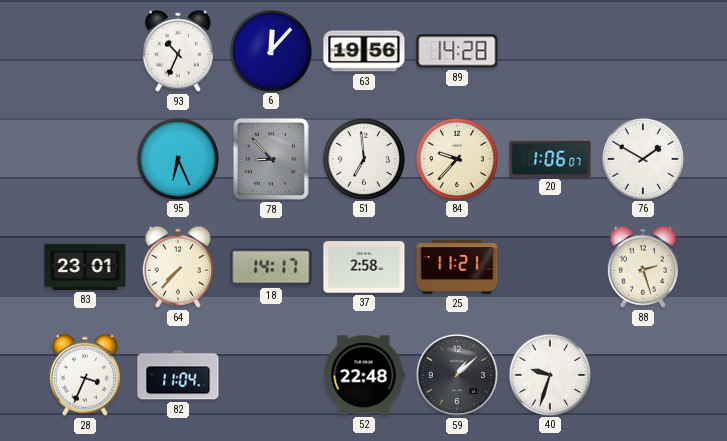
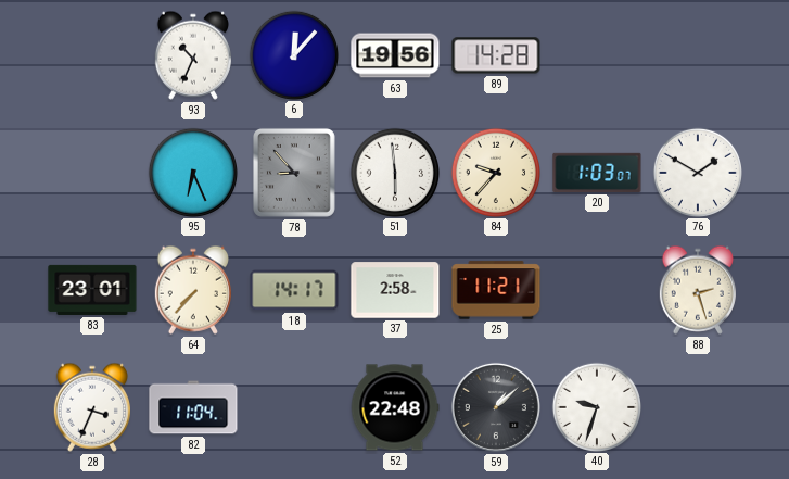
51: 6:59 -> 5:59 (394, 172)
20: 1:06 -> 1:03 (597, 173)
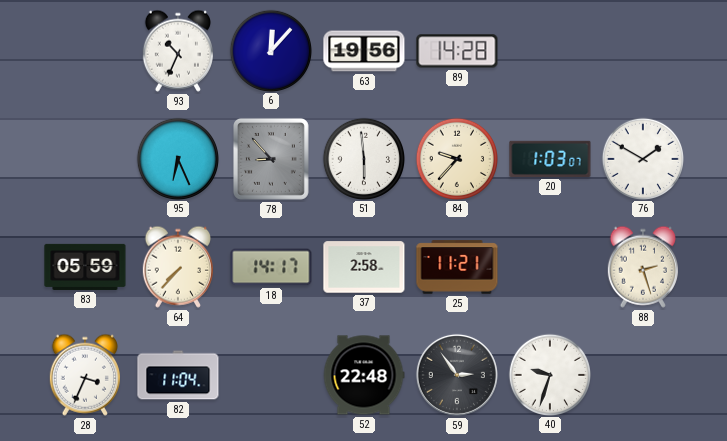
83: 23:01 -> 05:59 (85, 267)
59: 1:08 -> 2:54 (457, 375)
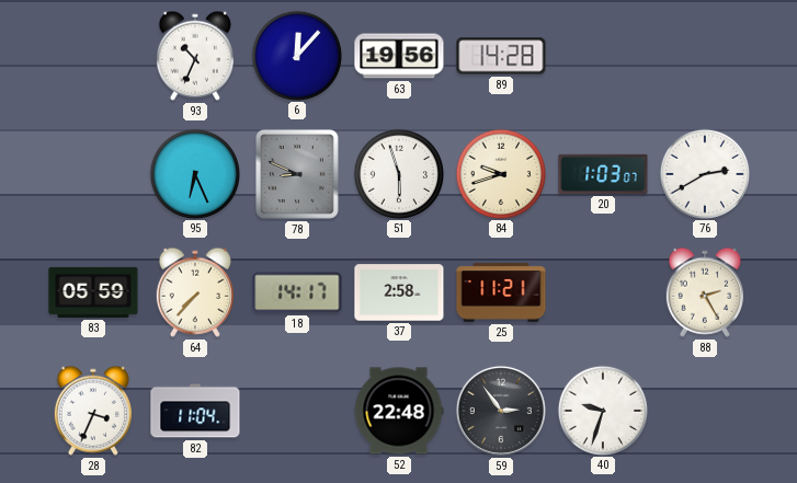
78: 8:53 -> 8:49 (297, 174)
51: 5:59 -> 5:57 (398, 173)
84: 9:37 -> 9:42 (500, 173)
76: 1:50 -> 2:40 (704, 173)
88: 2:27 -> 2:25 (705, 292)
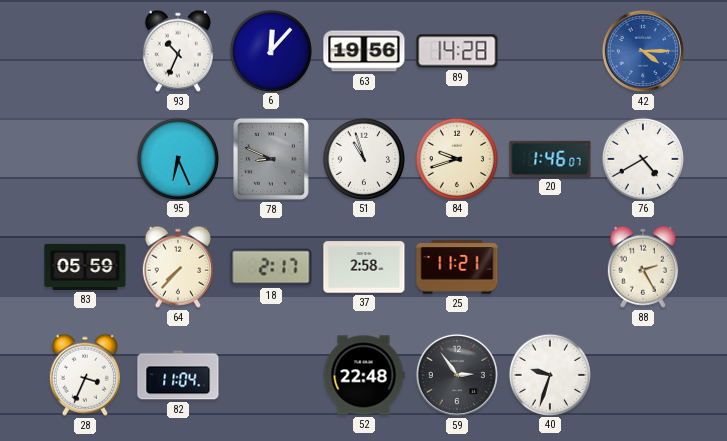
42: none -> 4:15 (643, 51)
51: 5:57 -> 10:57 (363, 158)
20: 1:03 -> 1:46 (550, 159)
76: 2:40 -> 4:40 (642, 158)
18: 14:17 -> 2:17 (271, 267)
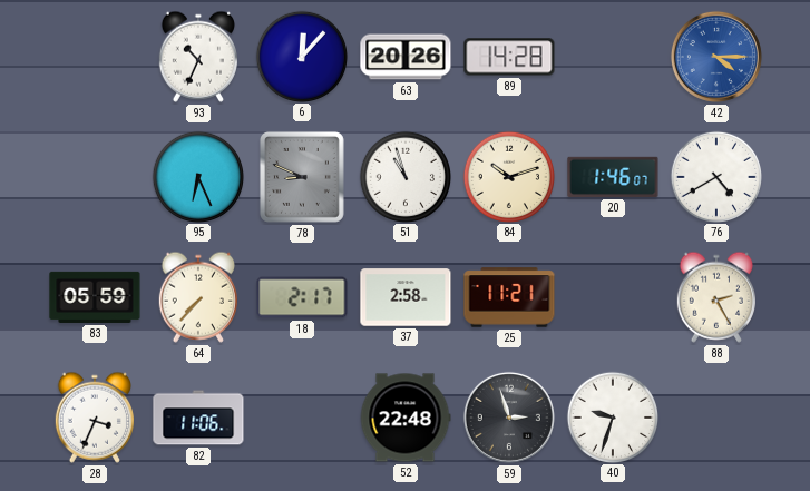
63: 19:56 -> 20:26 (406, 57)
84: 9:42 -> 10:12 (508, 176)
82: 11:04 -> 11:06 (198, 418)
59: 2:54 -> 2:57 (509, 418)
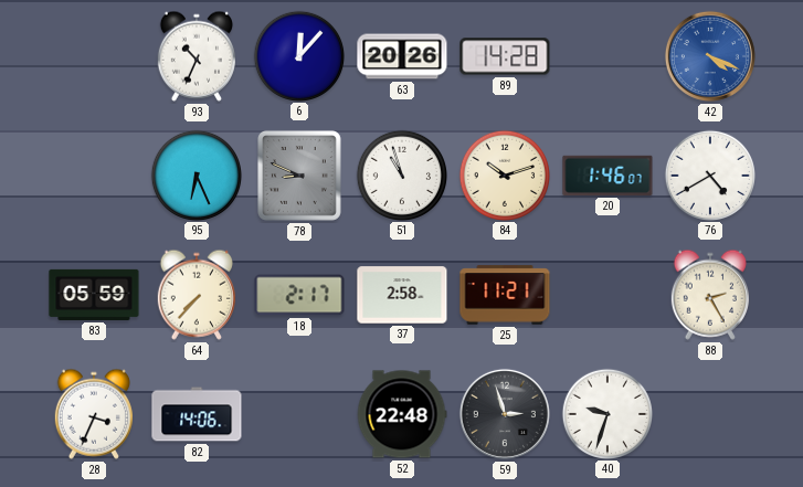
42: 4:15 -> 4:19 (710, 56)
82: 11:06 -> 14:06 (197, 414)
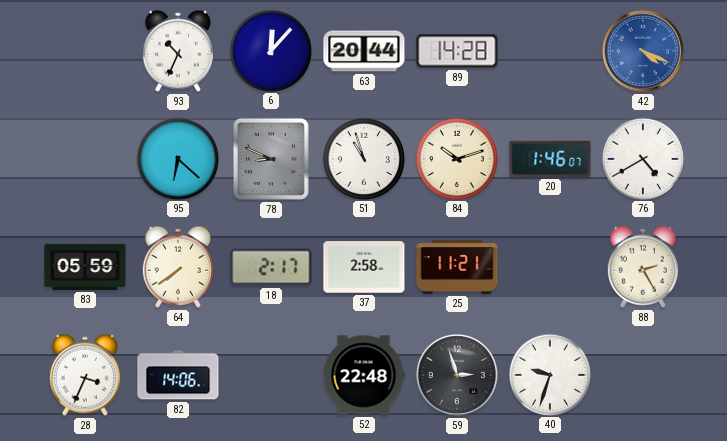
63: 20:26 -> 20:44 (364, 51)
95: 6:26 -> 6:22 (177, 158)
64: 7:37 -> 7:39 (178, 267)
